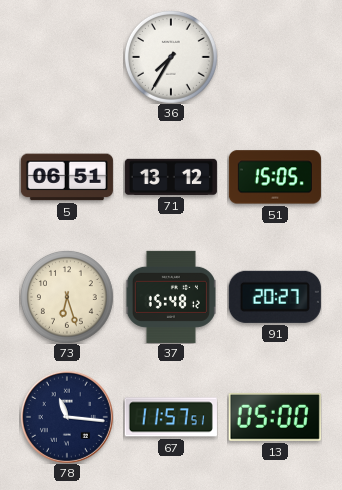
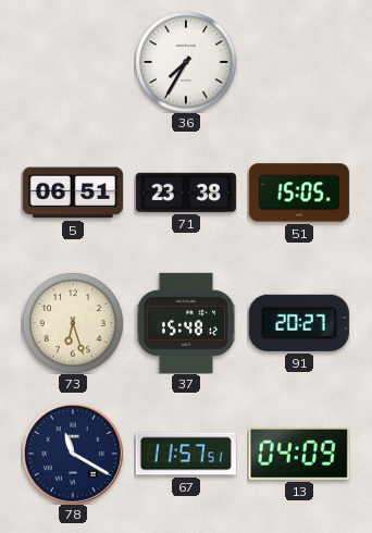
71: 13:12 -> 23:38 (186, 193)
78: 11:16 -> 11:20 (73, 454)
13: 05:00 -> 04:09 (299, 454)
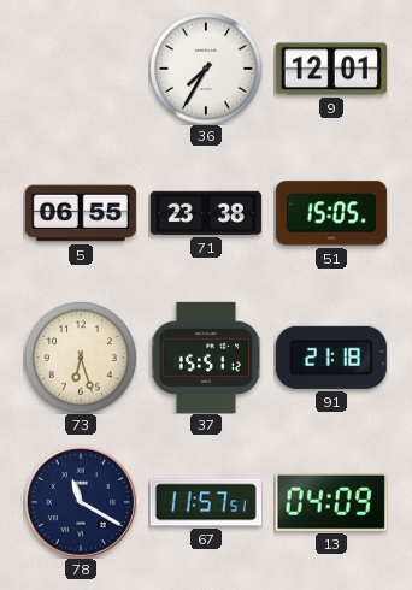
9: none -> 12:01 (331, 69)
5: 06:51 -> 06:55 (81, 213)
37: 15:48 -> 15:51 (206, 358)
91: 20:27 -> 21:18 (331, 358)
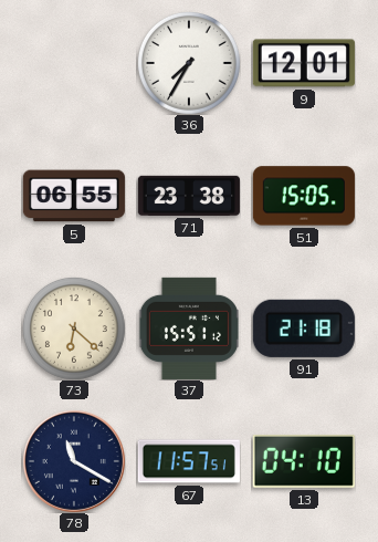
73: 6:27 -> 6:22 (74, 329)
13: 04:09 -> 04:10 (304, 461)
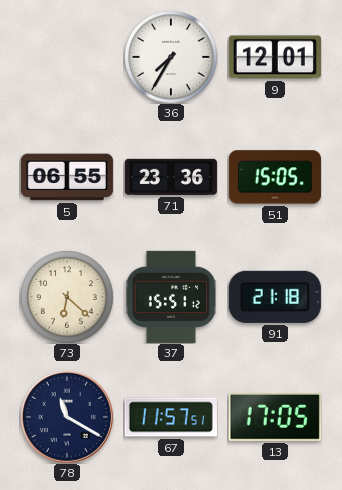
71: 23:38 -> 23:36 (171, 177)
13: 04:10 -> 17:05 (275, 417)
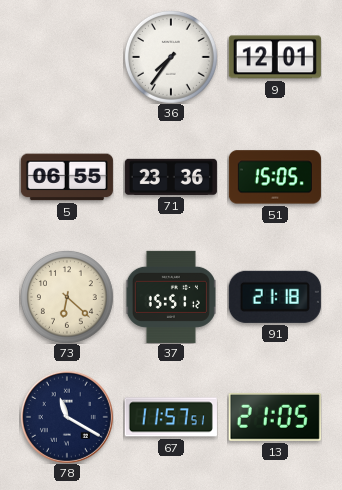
36: 7:35 -> 7:36 (171, 57)
13: 17:05 -> 21:05 (275, 417)
